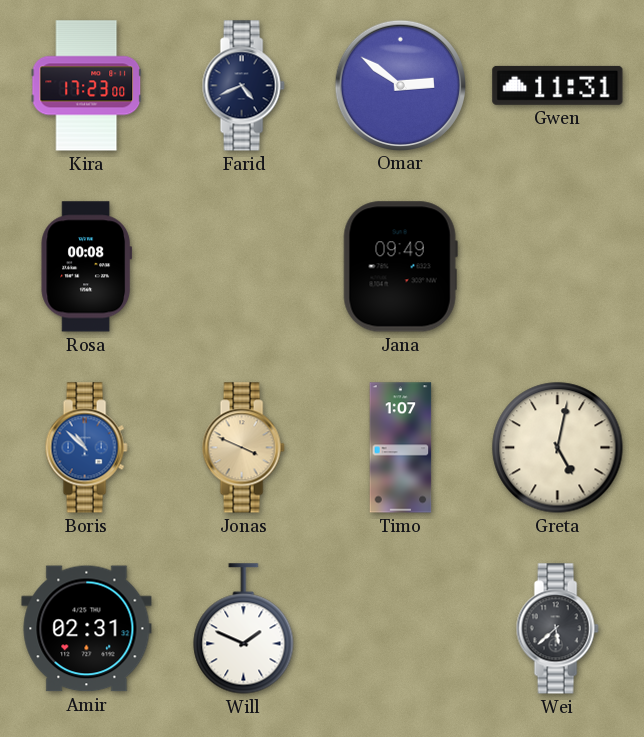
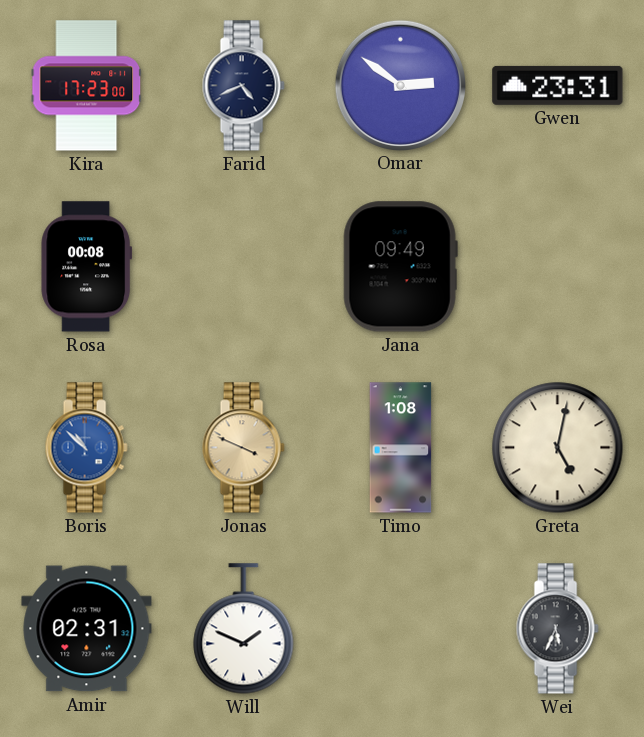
Gwen: 11:31 -> 23:31 (558, 85)
Timo: 1:07 -> 1:08 (401, 448)
Wei: 5:38 -> 5:34 (557, 629)
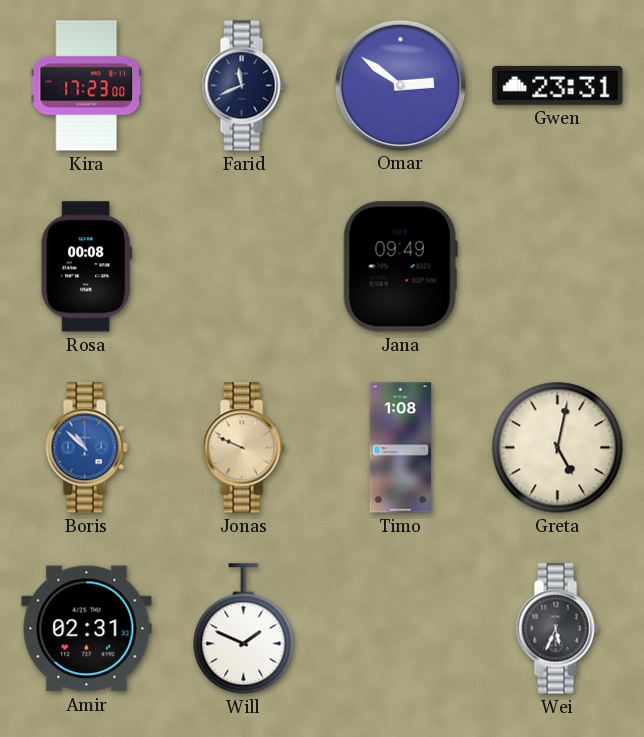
Farid: 4:41 -> 11:41 (243, 86)
Jonas: 3:49 -> 9:49 (243, 448)
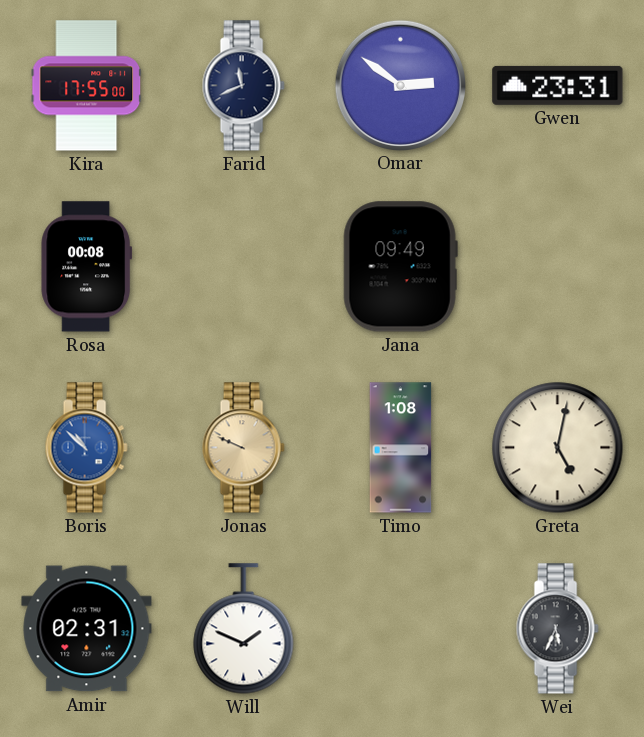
Kira: 17:23 -> 17:55 (87, 86)
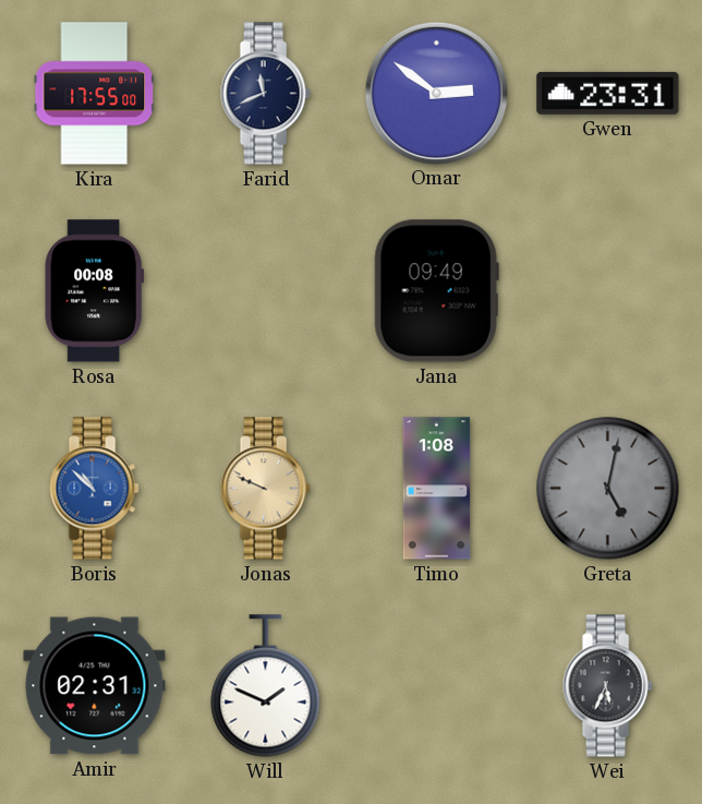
Greta dial: cream -> grey (608, 489)
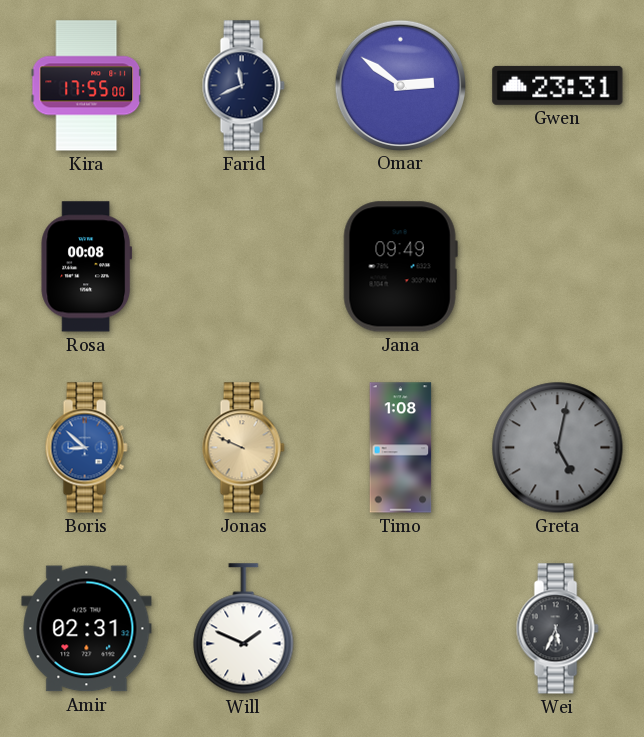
Boris: 10:52 -> 8:52 (86, 448)
